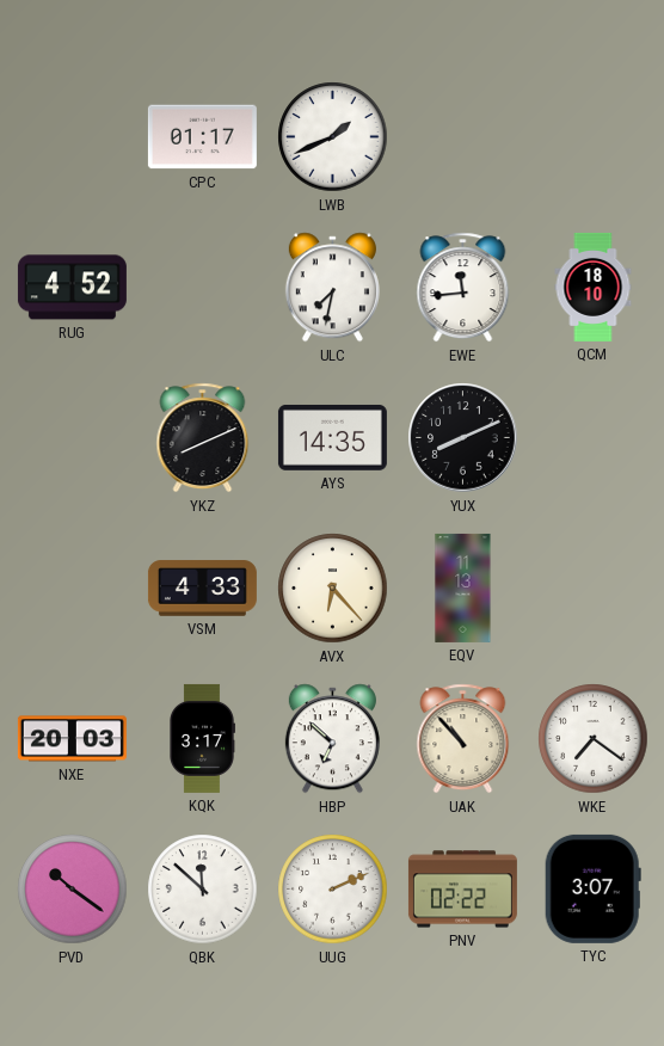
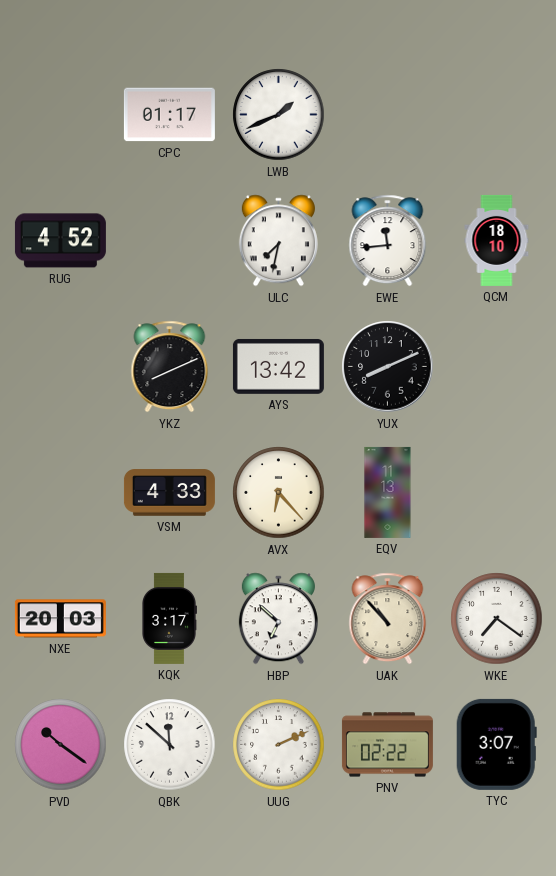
AYS: 14:35 -> 13:42 (278, 366)
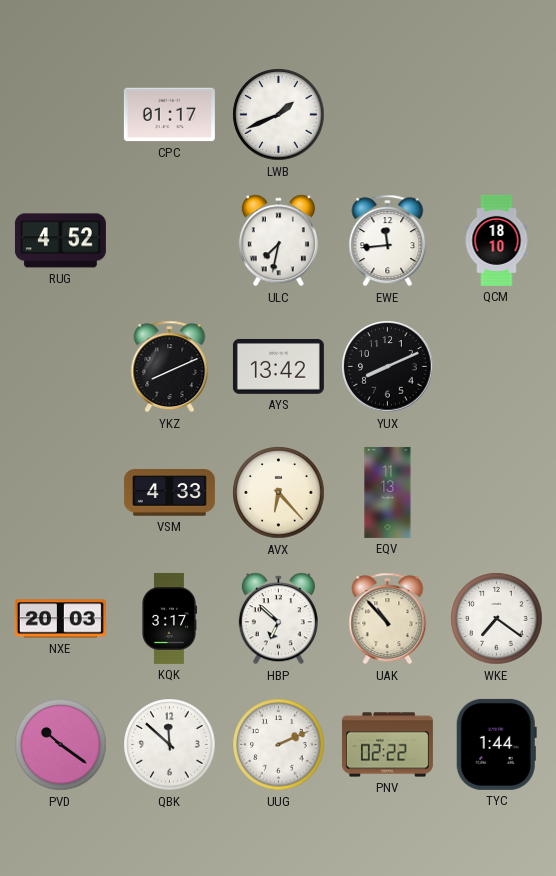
TYC: 3:07 -> 1:44 (496, 744)
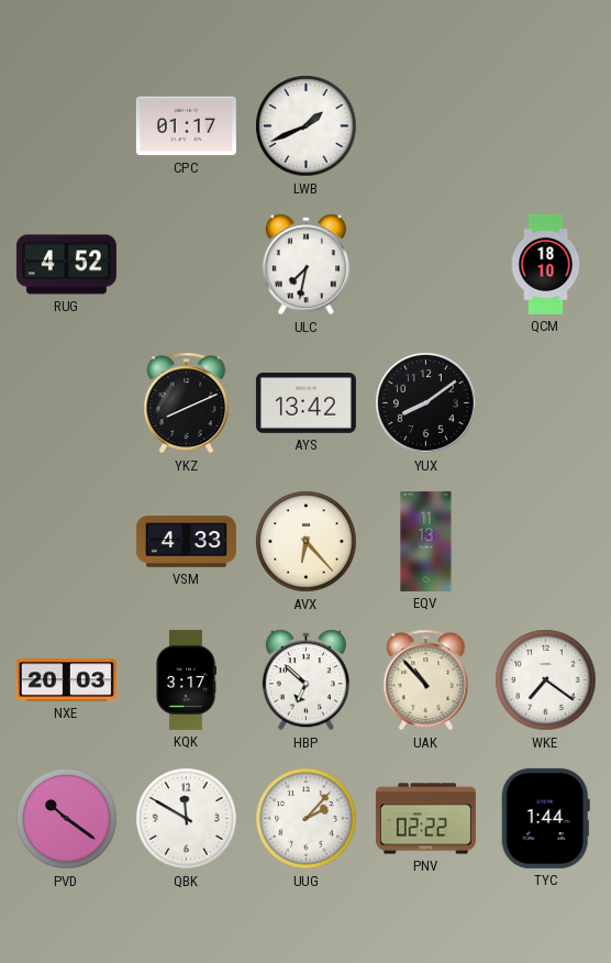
EWE: 11:44 -> none (388, 241)
YUX: 8:11 -> 8:09 (426, 403)
QBK: 11:52 -> 11:50 (187, 819)
UUG: 2:11 -> 2:07 (307, 819)
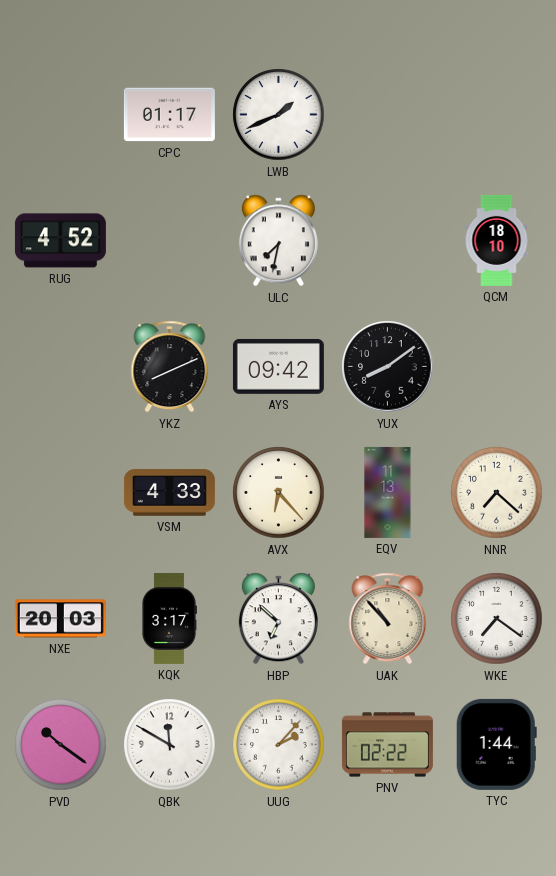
AYS: 13:42 -> 09:42 (278, 366)
NNR: none -> 7:22 (497, 493)
